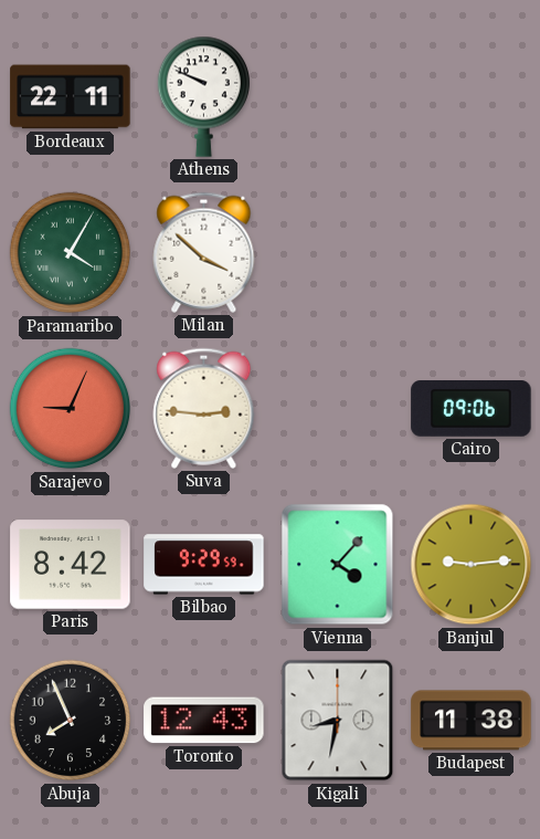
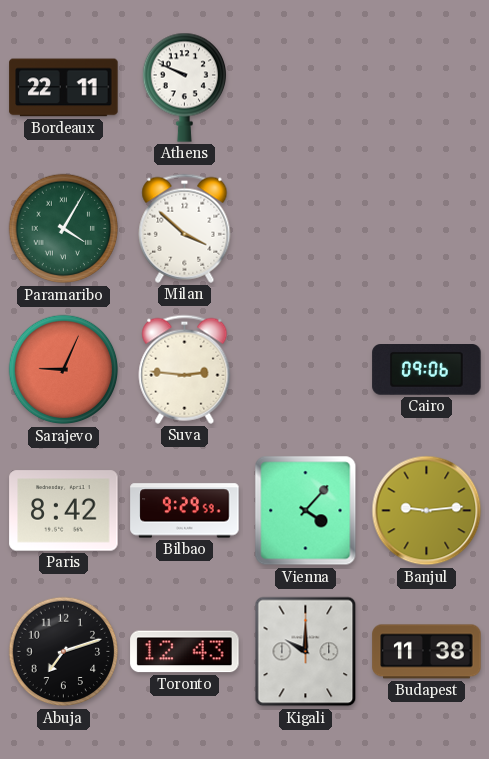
Abuja: 7:56 -> 7:12 (64, 652)
Kigali: 8:32 -> 10:00 (306, 652)
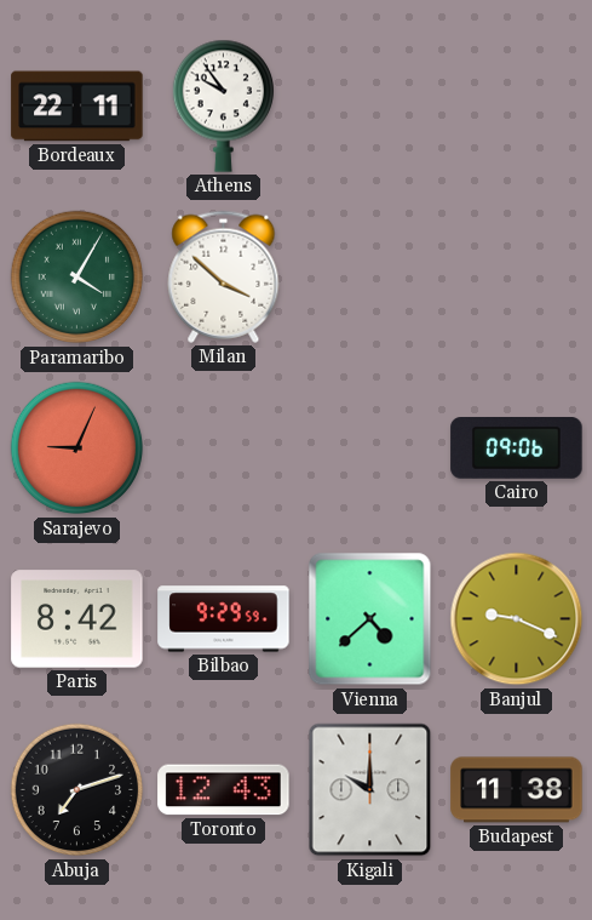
Athens: 9:49 -> 9:54 (223, 105)
Suva: 2:46 -> none (185, 369)
Vienna: 4:07 -> 4:38 (370, 619)
Banjul: 9:14 -> 9:19 (517, 619)
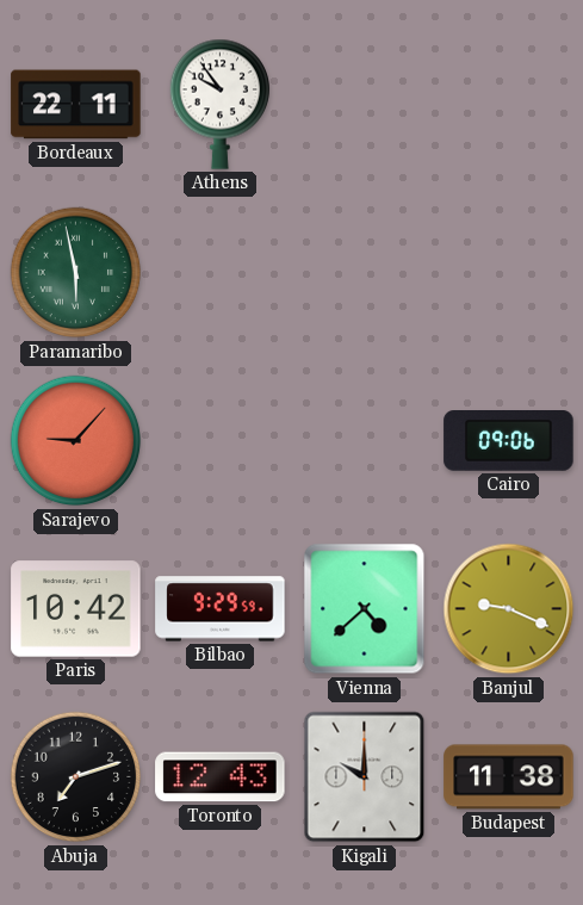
Paramaribo: 4:05 -> 5:58 (76, 273)
Milan: 3:52 -> none (224, 276)
Sarajevo: 9:04 -> 9:07 (76, 441)
Paris: 8:42 -> 10:42 (76, 609)
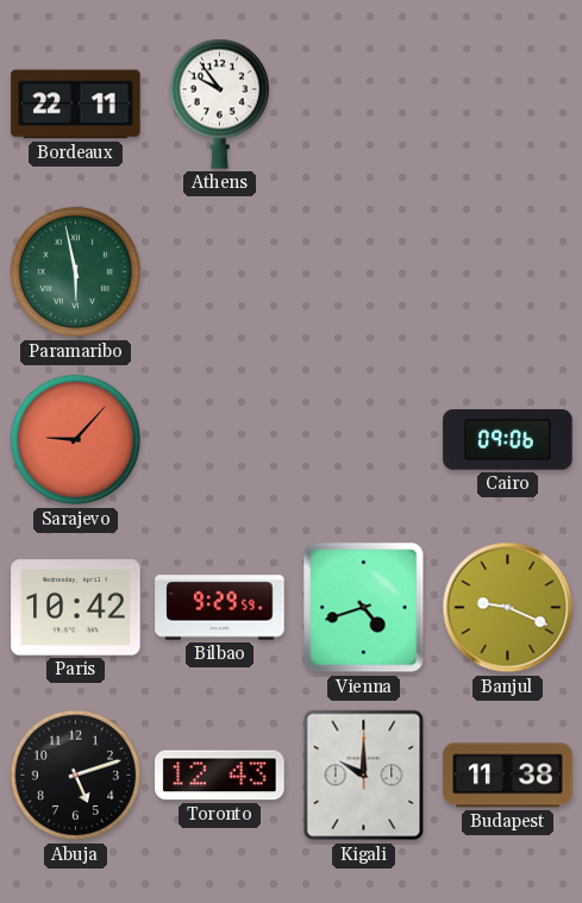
Vienna: 4:38 -> 4:42 (364, 608)
Abuja: 7:12 -> 5:12 (76, 776)
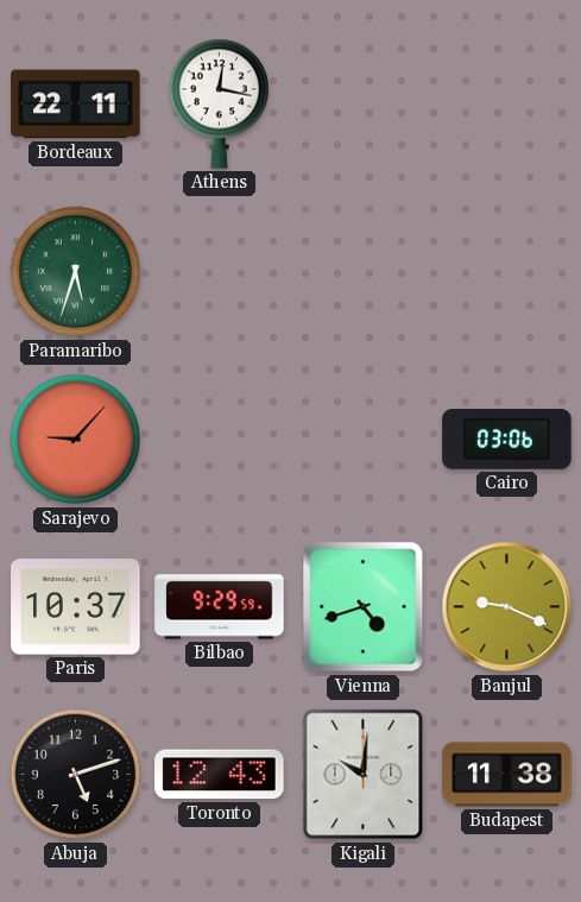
Athens: 9:54 -> 12:17 (219, 103)
Paramaribo: 5:58 -> 5:33 (76, 272)
Cairo: 09:06 -> 03:06 (507, 440)
Paris: 10:42 -> 10:37 (76, 607)
Kigali: 10:00 -> 10:01 (364, 775)
